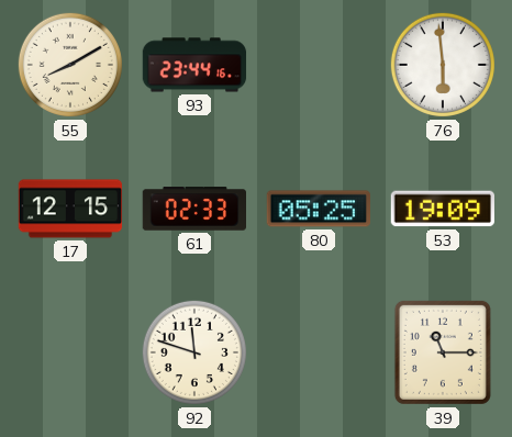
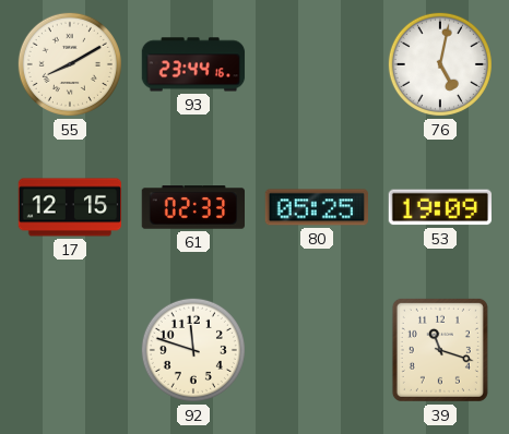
76: 5:59 -> 5:02 (440, 64)
39: 11:15 -> 11:18 (440, 350)
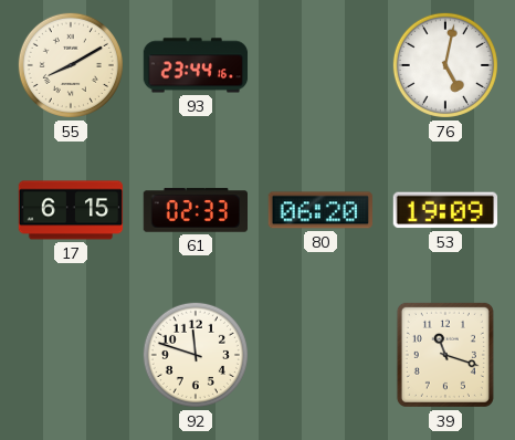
17: 12:15 -> 6:15 (71, 210)
80: 05:25 -> 06:20 (319, 210)
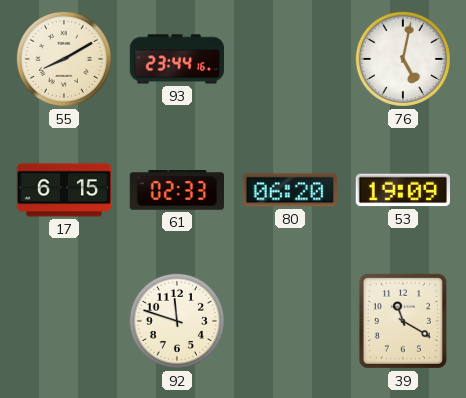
39: 11:18 -> 11:20 (403, 321)
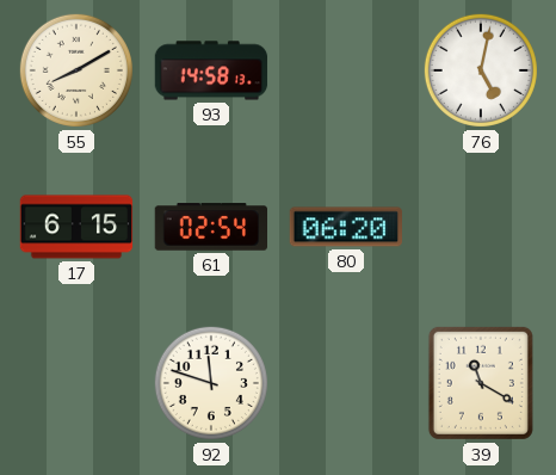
93: 23:44 -> 14:58 (211, 70)
61: 02:33 -> 02:54 (210, 227)
53: 19:09 -> none (402, 190)
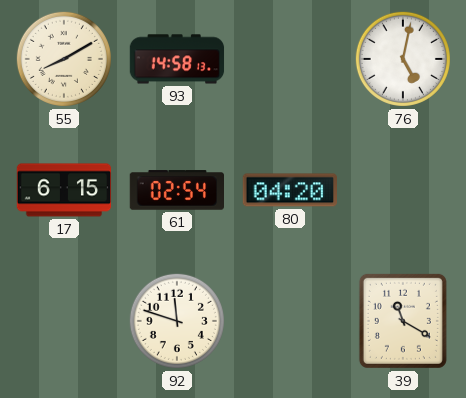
80: 06:20 -> 04:20 (289, 190)
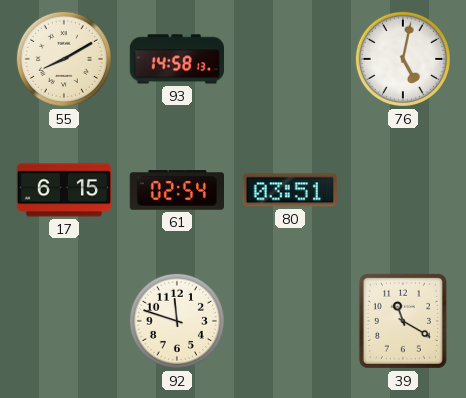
80: 04:20 -> 03:51 (289, 190)
